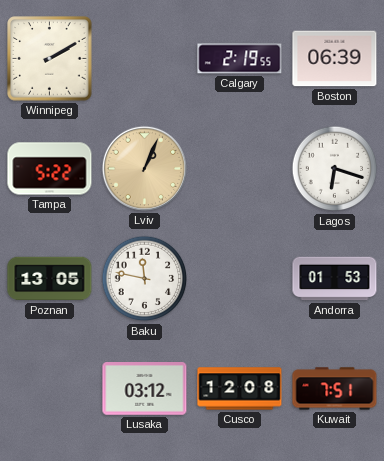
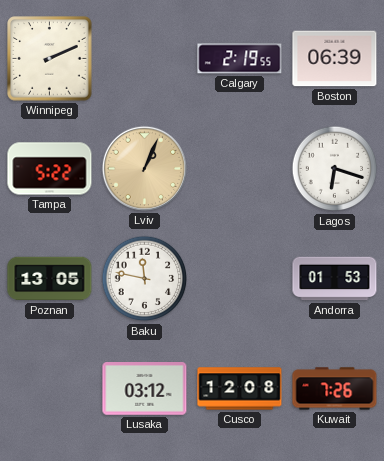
Winnipeg: 2:10 -> 2:11 (50, 59)
Kuwait: 7:51 -> 7:26 (335, 389)
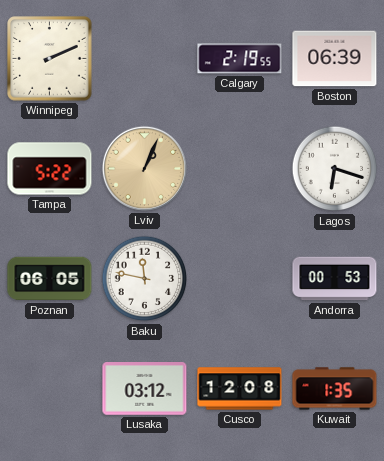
Poznan: 13:05 -> 06:05 (50, 279)
Andorra: 01:53 -> 00:53 (335, 279)
Kuwait: 7:26 -> 1:35 (335, 389)
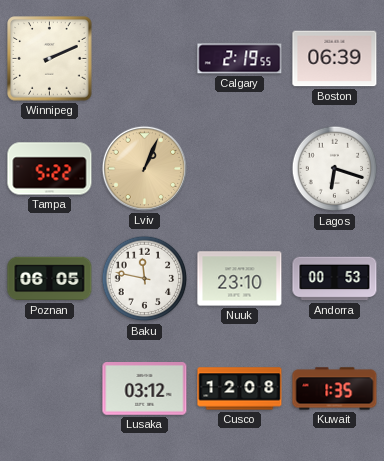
Nuuk: none -> 23:10 (240, 279)
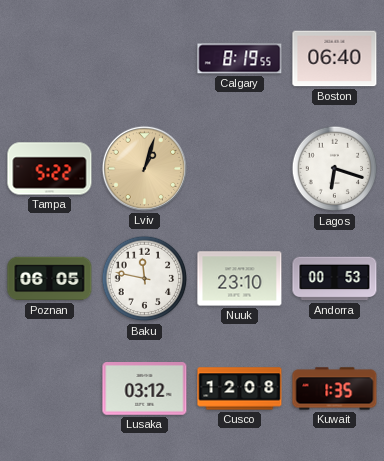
Winnipeg: 2:11 -> none (50, 59)
Calgary: 2:19 -> 8:19 (240, 59)
Boston: 06:39 -> 06:40 (335, 59)
Lviv: 1:04 -> 1:03 (144, 168)
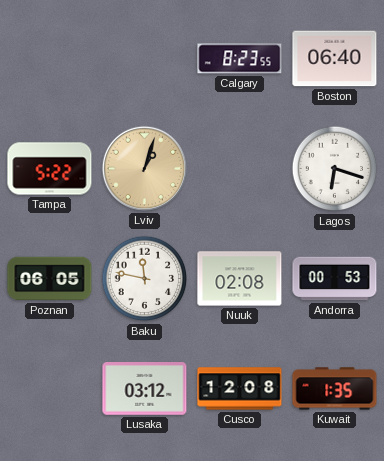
Calgary: 8:19 -> 8:23 (240, 59)
Nuuk: 23:10 -> 02:08 (240, 279)
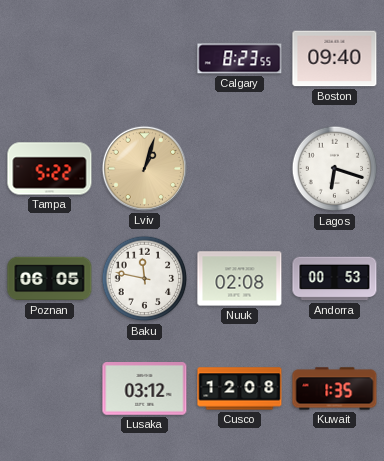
Boston: 06:40 -> 09:40 (335, 59)
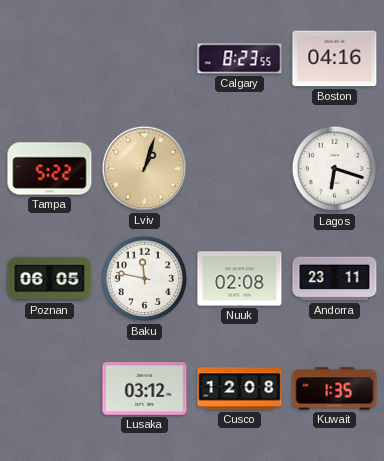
Boston: 09:40 -> 04:16 (335, 59)
Andorra: 00:53 -> 23:11 (335, 279)
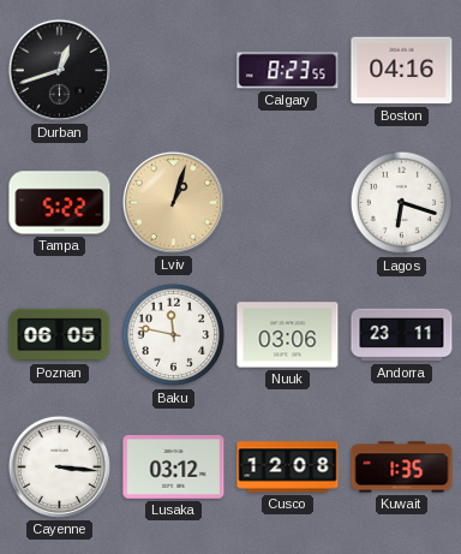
Durban: none -> 12:42 (59, 70)
Nuuk: 02:08 -> 03:06 (288, 335)
Cayenne: none -> 3:16 (59, 466)
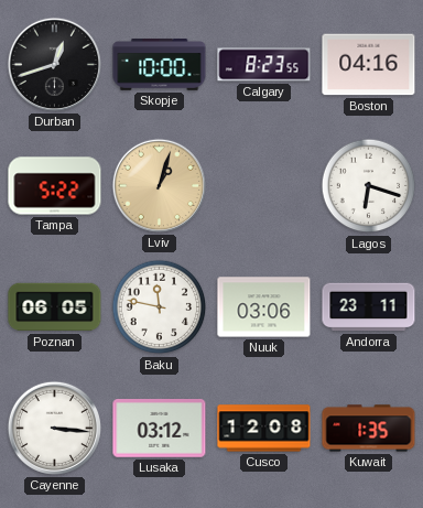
Skopje: none -> 10:00 (160, 65)
